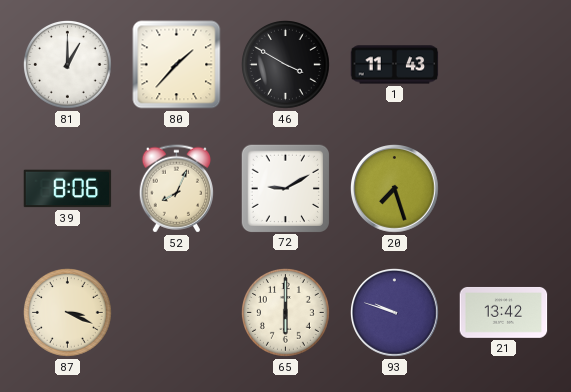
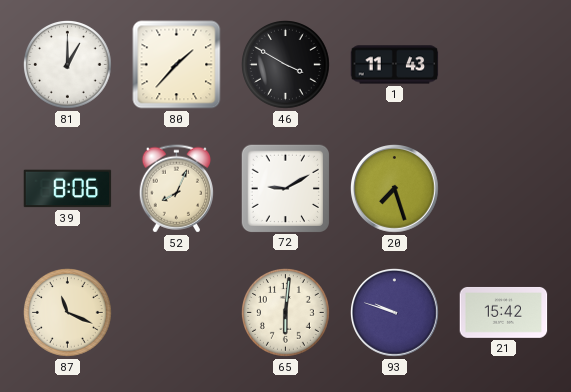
87: 3:19 -> 11:19 (68, 313)
65: 6:00 -> 6:01 (286, 313)
21: 13:42 -> 15:42 (504, 312)
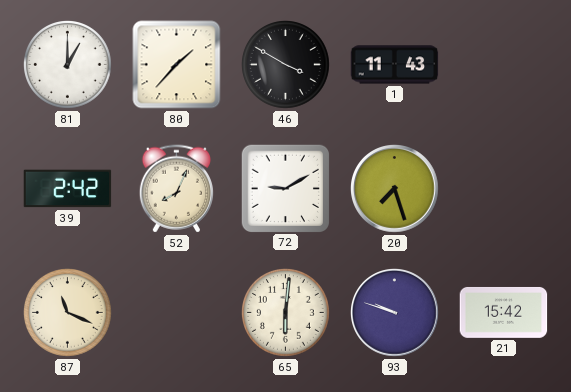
39: 8:06 -> 2:42 (68, 189)
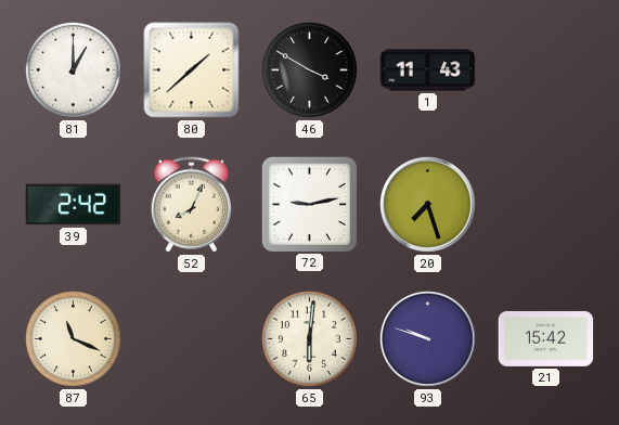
80: 1:37 -> 1:38 (192, 70)
72: 9:10 -> 9:13 (309, 204)
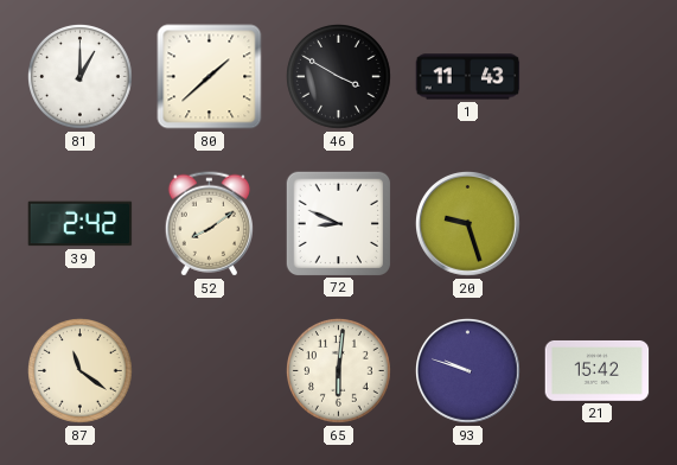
52: 8:04 -> 8:09 (209, 224)
72: 9:13 -> 8:49 (338, 223)
20: 7:27 -> 9:27 (468, 224)
87: 11:19 -> 11:21 (81, 371)
